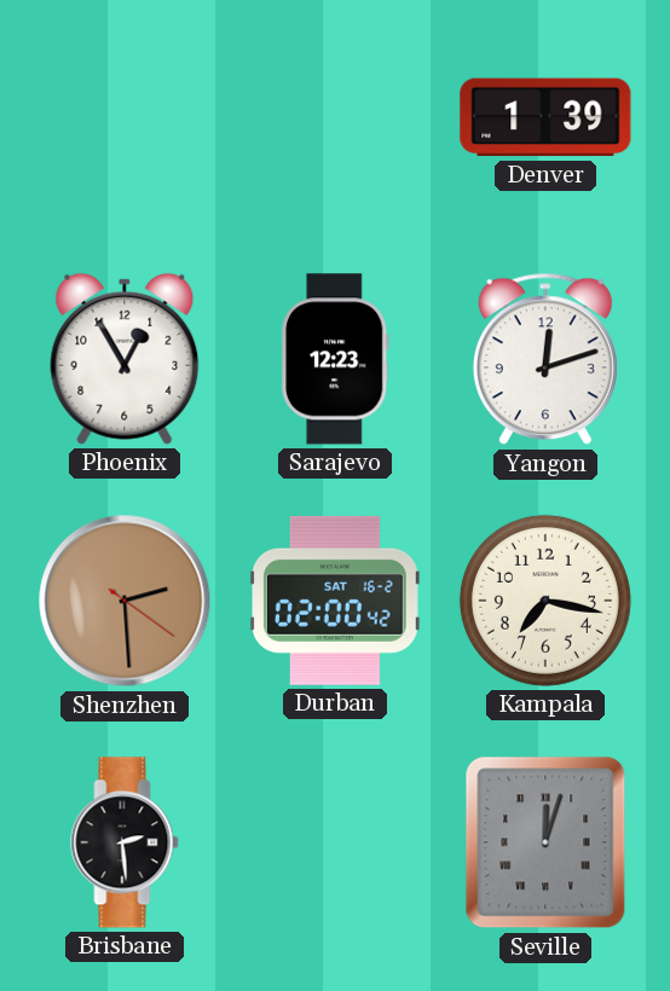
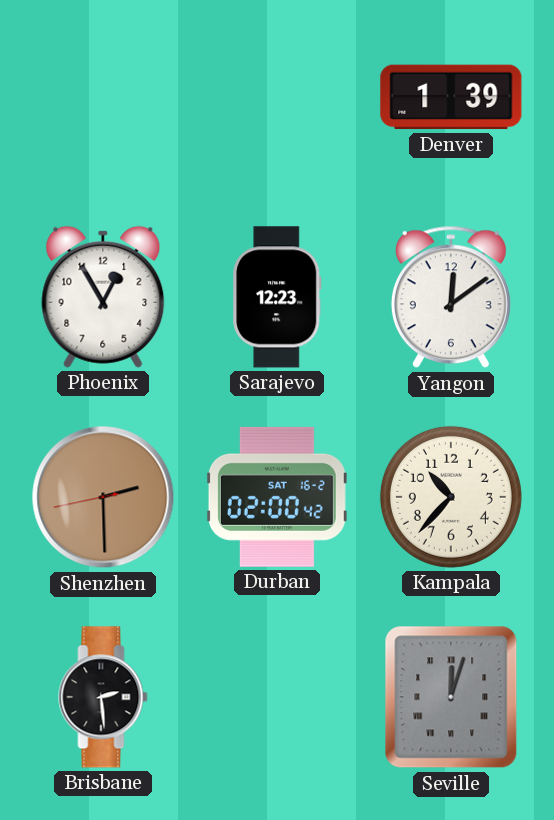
Yangon: 12:12 -> 12:09 (451, 297)
Shenzhen: 2:29:21 -> 2:29:43 (103, 497)
Kampala: 7:17 -> 10:37 (451, 497)
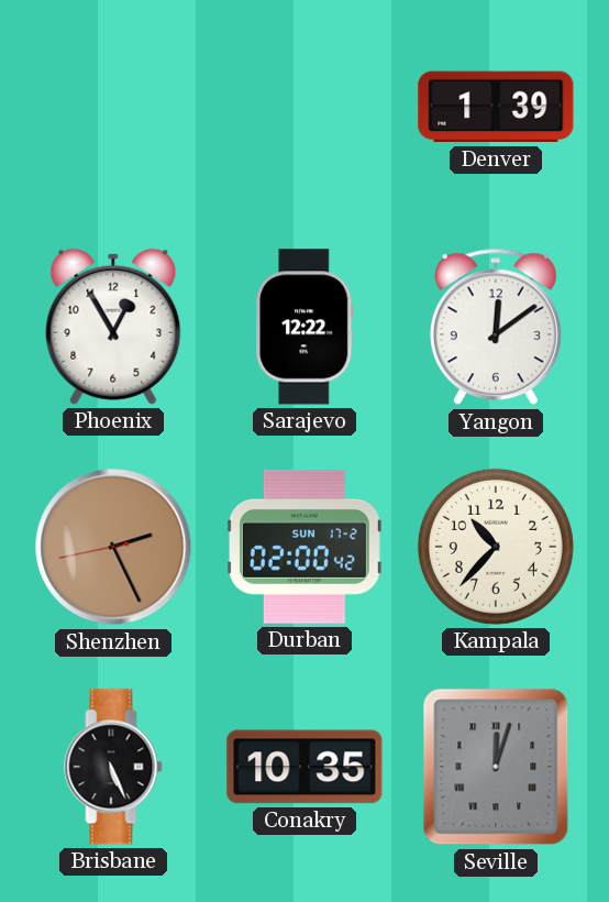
Sarajevo: 12:23 -> 12:22 (304, 327)
Shenzhen: 2:29 -> 2:25 (113, 547)
Durban date: SAT 16-2 -> SUN 17-2 (304, 547)
Brisbane: 2:29 -> 5:26 (113, 767)
Conakry: none -> 10:35 (304, 767)
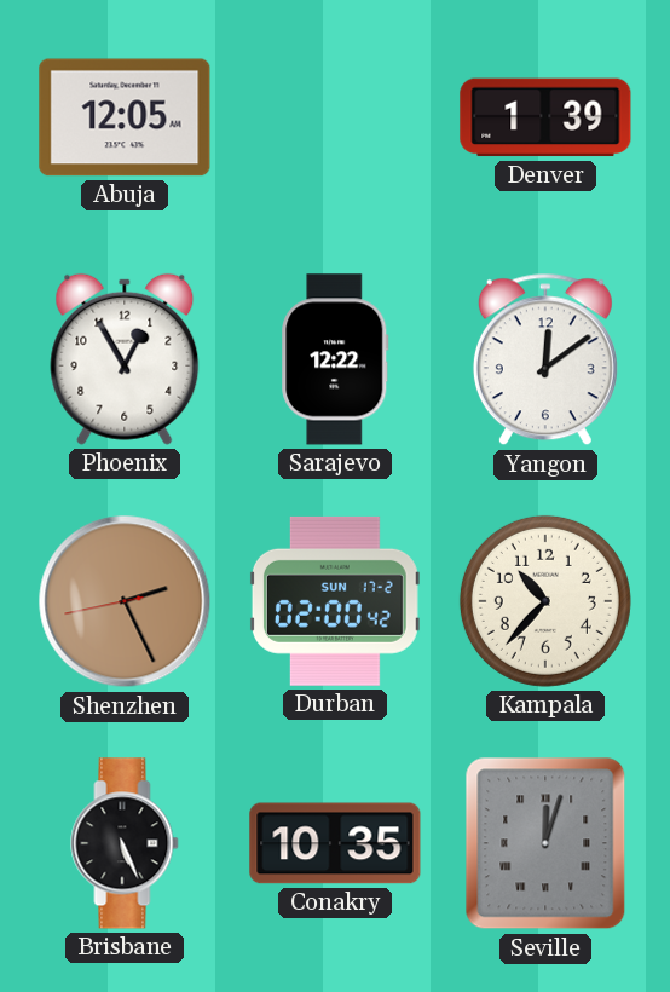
Abuja: none -> 12:05 (125, 117)
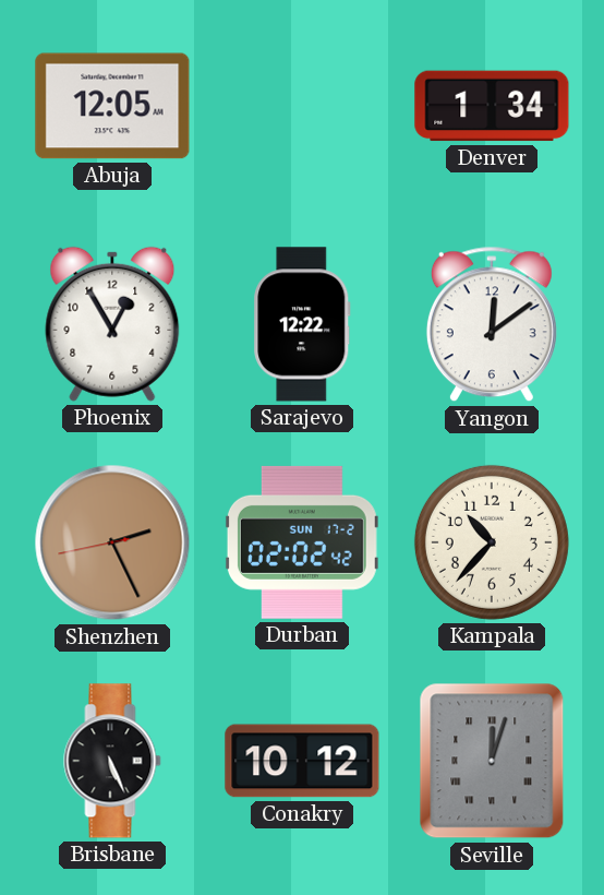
Denver: 1:39 -> 1:34 (492, 106)
Durban: 02:00 -> 02:02 (302, 542)
Conakry: 10:35 -> 10:12 (302, 761)
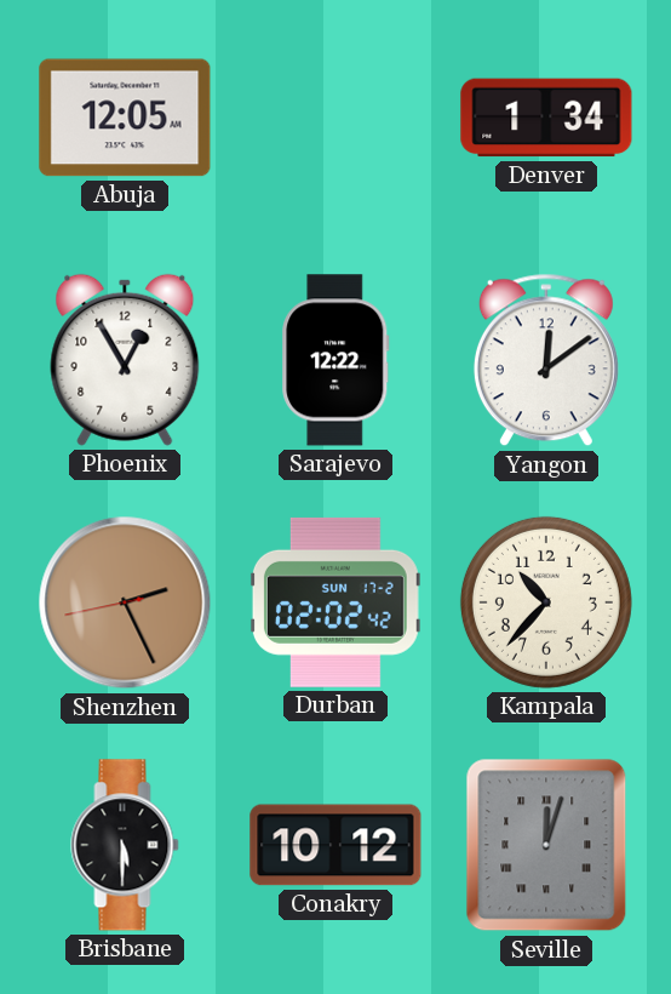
Brisbane: 5:26 -> 5:30 (125, 845)
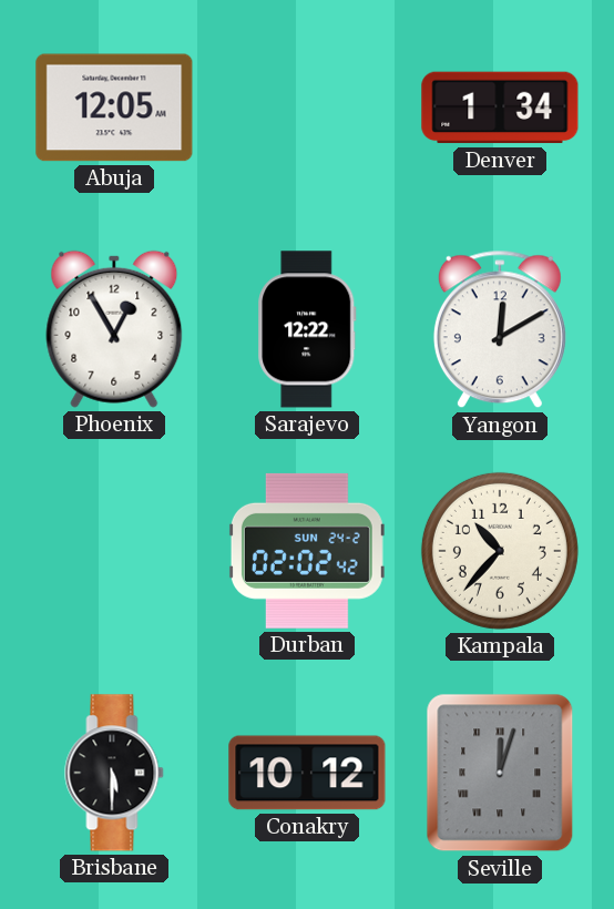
Yangon: 12:09 -> 12:10 (500, 329)
Shenzhen: 2:25 -> none (125, 602)
Durban date: SUN 17-2 -> SUN 24-2 (307, 551)
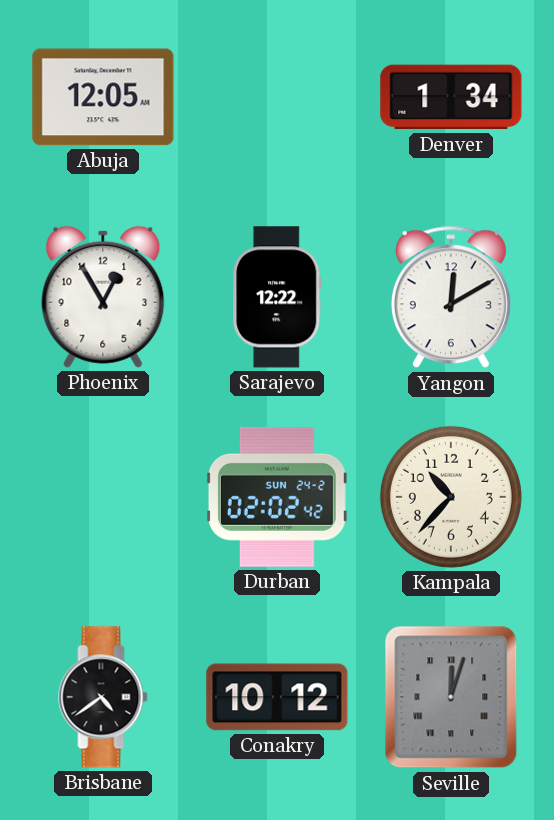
Brisbane: 5:30 -> 4:39 (103, 697)
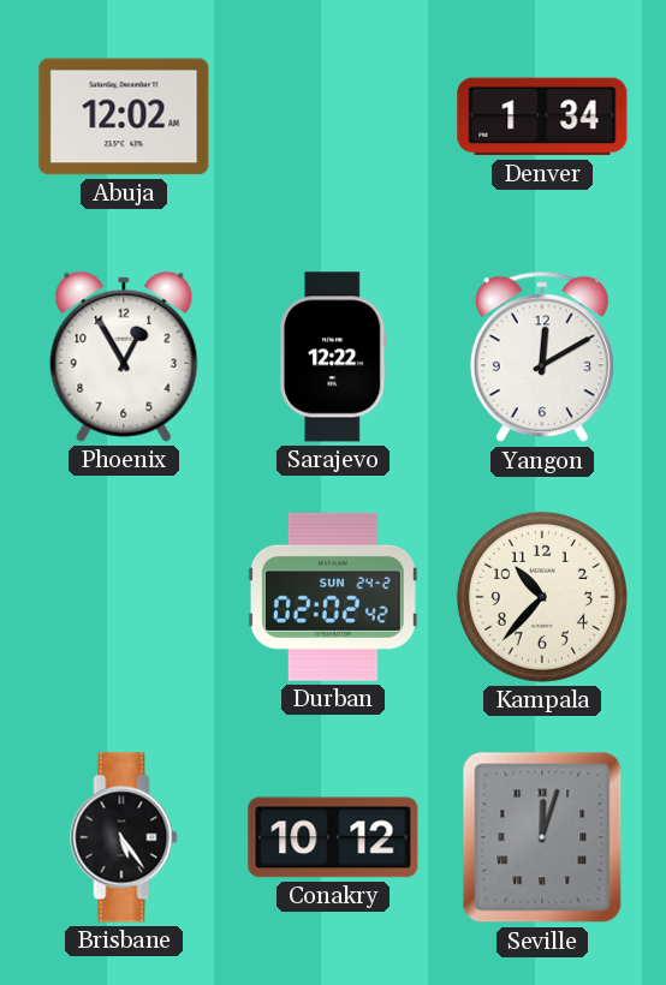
Abuja: 12:05 -> 12:02 (124, 117)
Brisbane: 4:39 -> 5:24 (124, 837)
